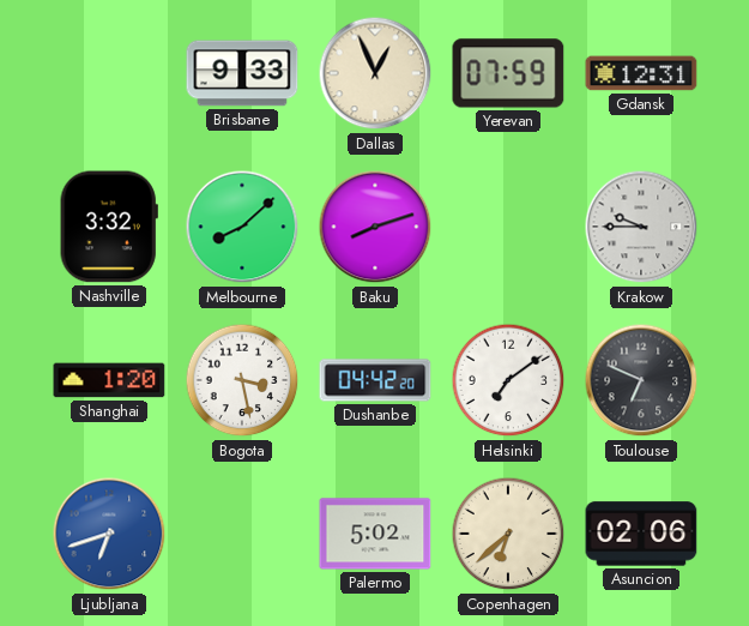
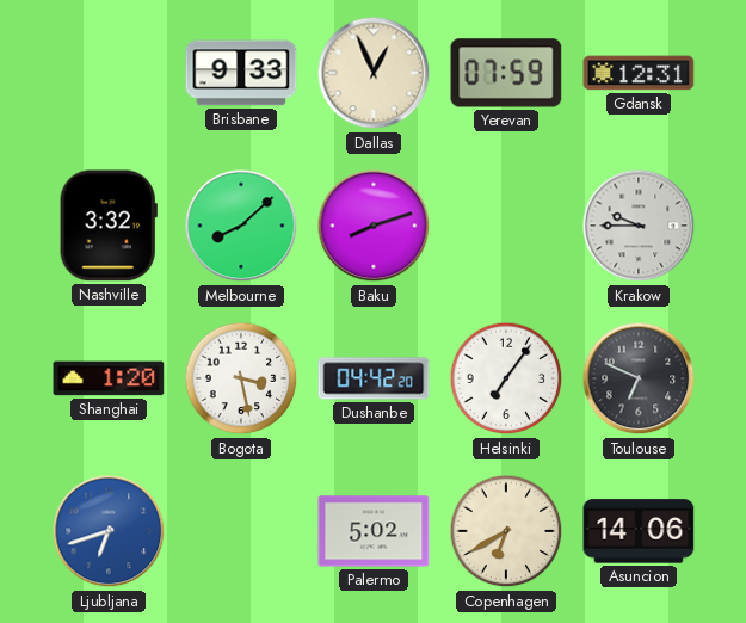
Helsinki: 7:09 -> 7:06 (506, 378)
Copenhagen: 6:38 -> 6:40 (506, 531)
Asuncion: 02:06 -> 14:06 (639, 531)
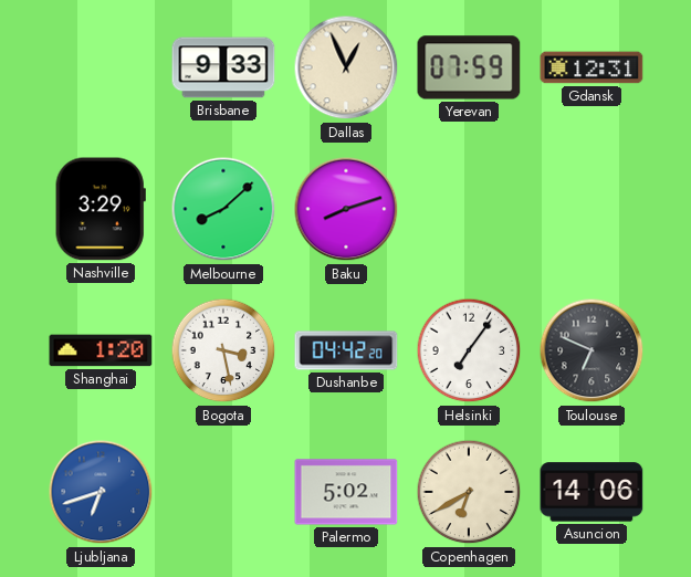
Nashville: 3:32 -> 3:29 (101, 209)
Krakow: 9:45 -> none (639, 226)
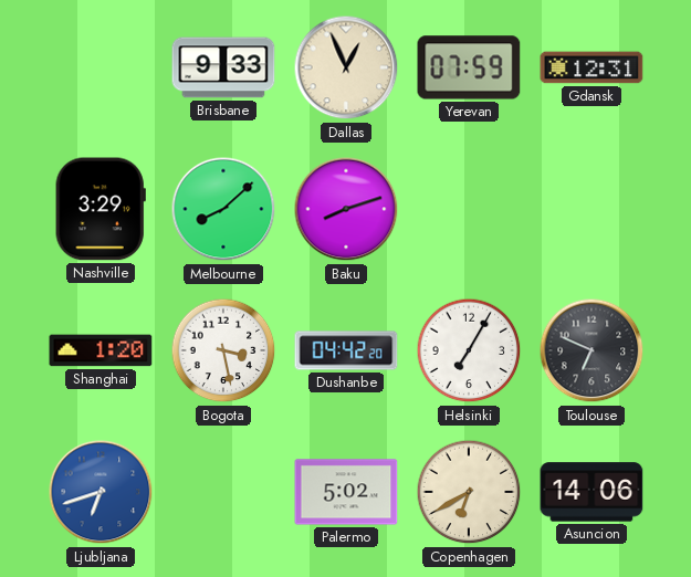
Helsinki: 7:06 -> 7:05 (469, 350)
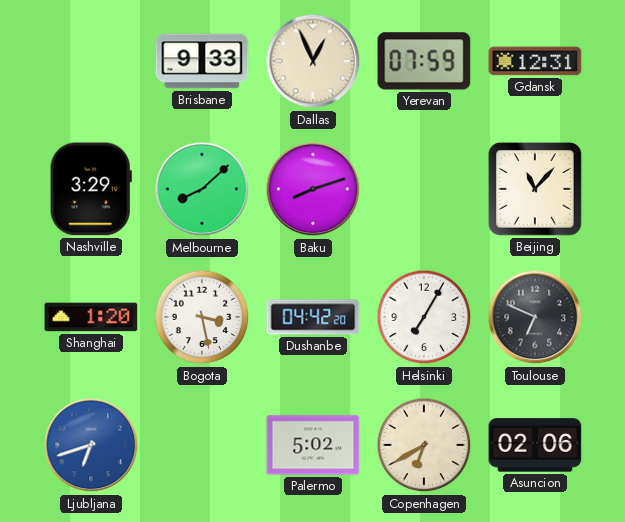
Beijing: none -> 11:07 (536, 190)
Asuncion: 14:06 -> 02:06 (535, 445)
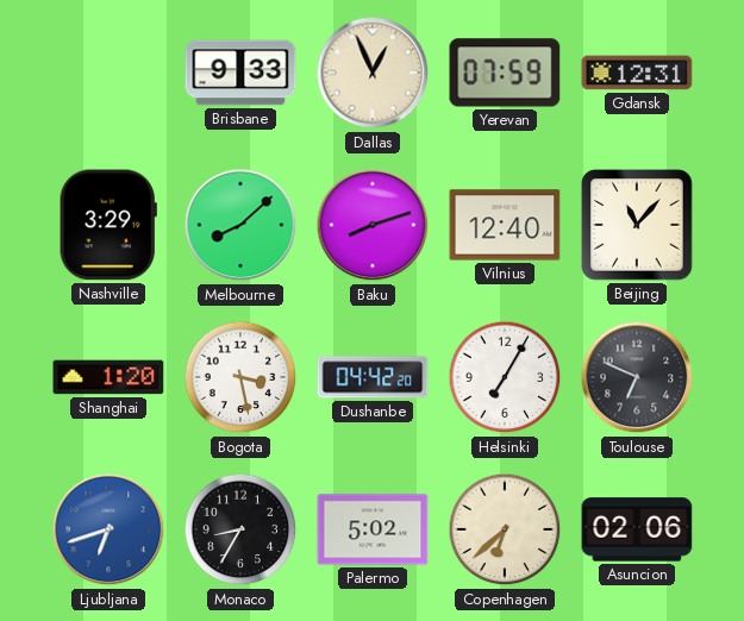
Vilnius: none -> 12:40 (505, 225)
Monaco: none -> 8:35 (240, 529)
Copenhagen: 6:40 -> 6:38 (505, 529)
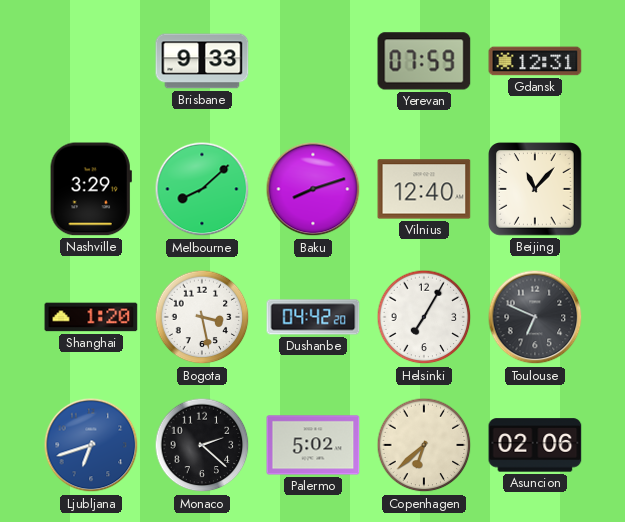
Dallas: 12:56 -> none (373, 73)
Monaco: 8:35 -> 2:22 (202, 445)
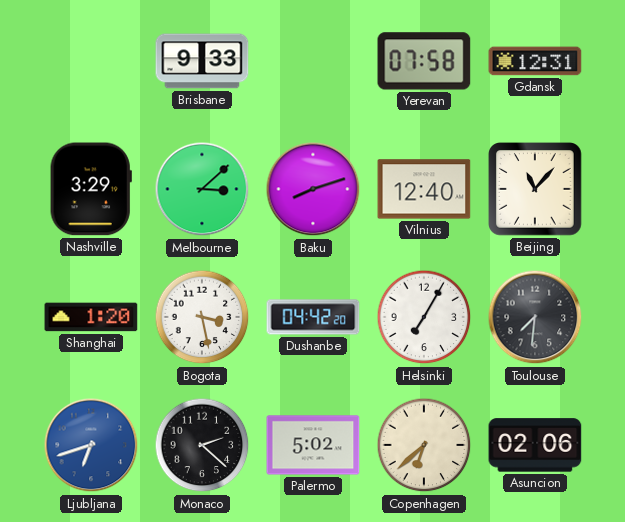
Yerevan: 07:59 -> 07:58 (424, 61)
Melbourne: 8:08 -> 3:08 (202, 189)
Toulouse: 6:49 -> 7:31 (535, 317)
